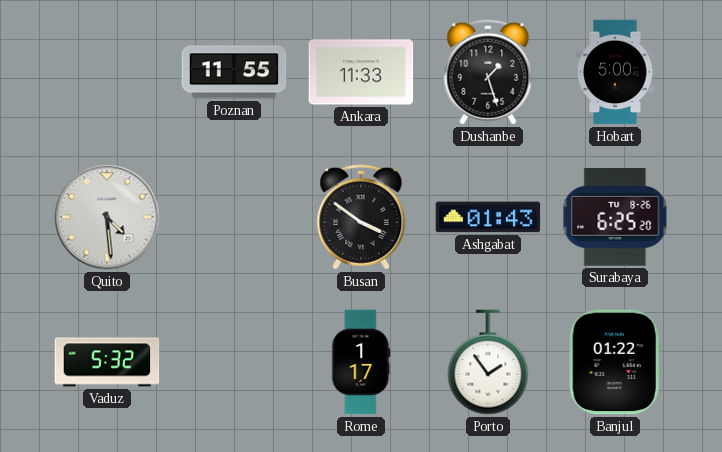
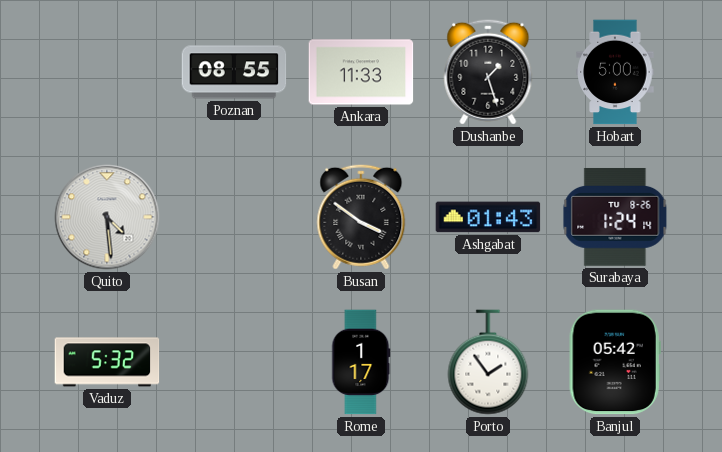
Poznan: 11:55 -> 08:55 (234, 72)
Surabaya: 6:25 -> 1:24 (615, 217)
Banjul: 01:22 -> 05:42 (615, 362)
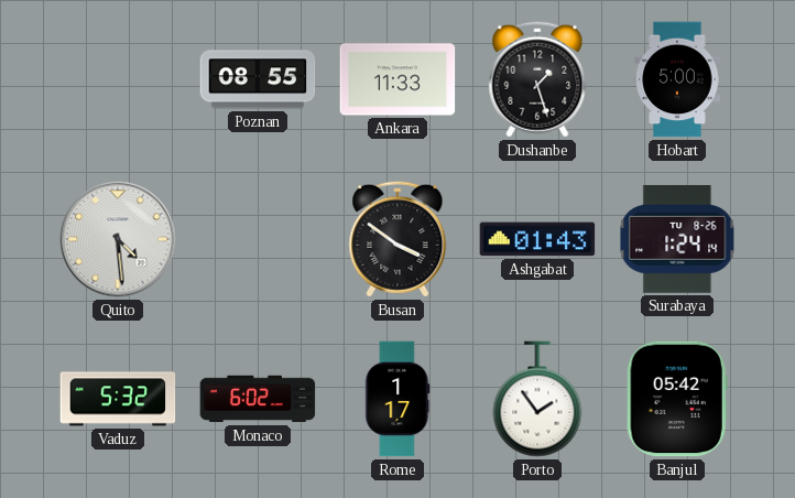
Monaco: none -> 6:02 (258, 399)
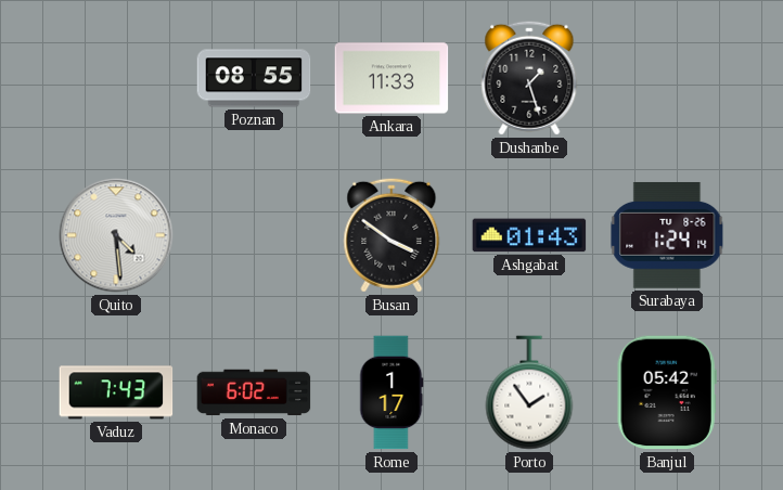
Hobart: 5:00 -> none (677, 79)
Vaduz: 5:32 -> 7:43 (116, 392)
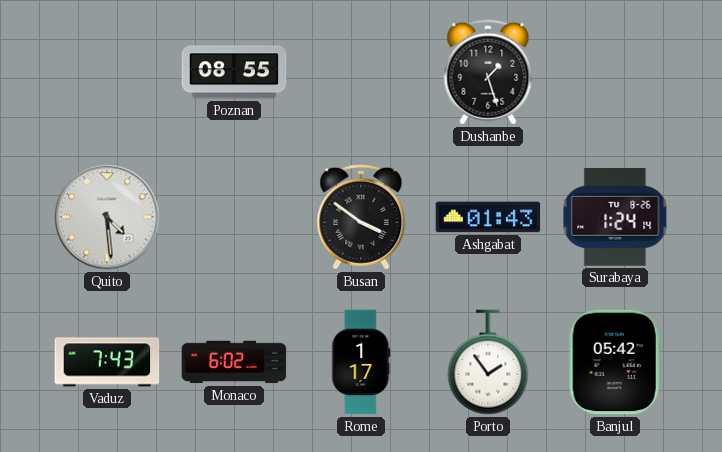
Ankara: 11:33 -> none (391, 78)
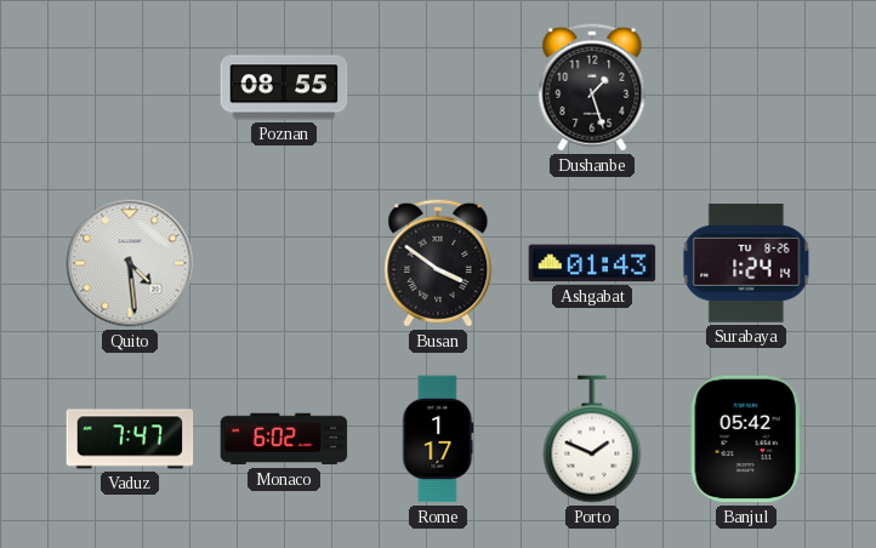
Vaduz: 7:43 -> 7:47 (130, 439)
Porto: 1:54 -> 1:49 (592, 439)
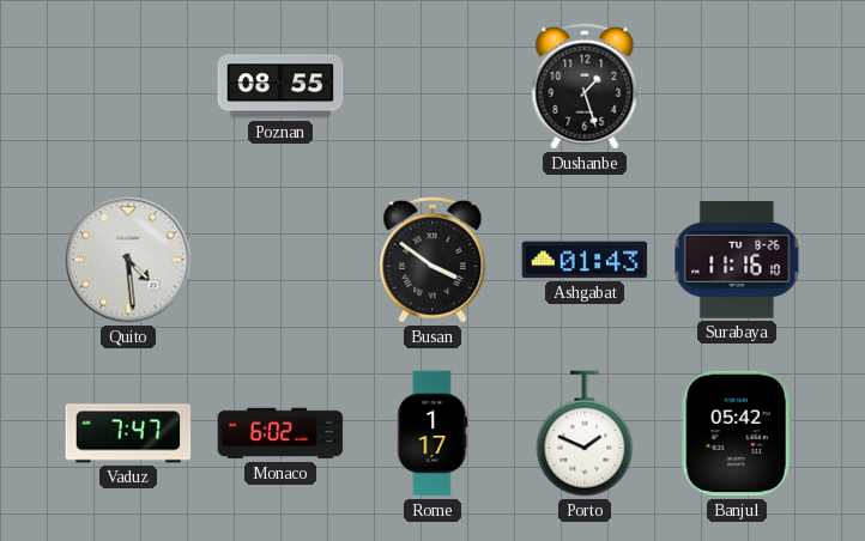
Surabaya: 1:24 -> 11:16 (737, 260)
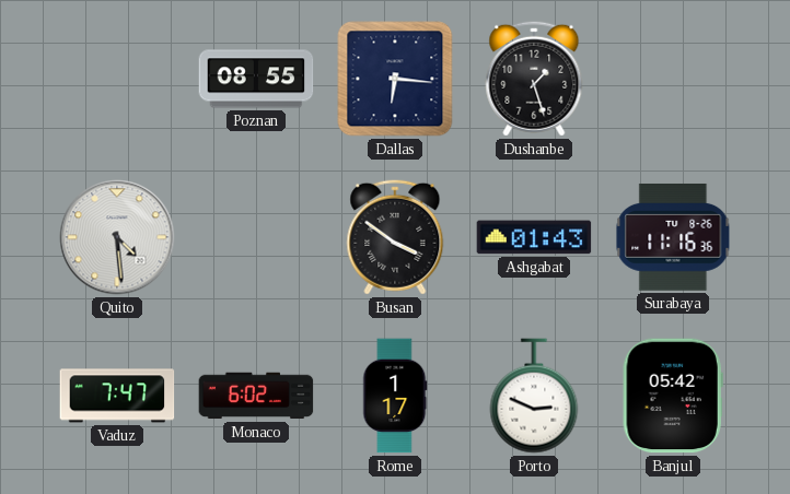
Dallas: none -> 6:16 (395, 79)
Surabaya: 11:16:10 -> 11:16:36 (673, 237)
Porto: 1:49 -> 2:49 (534, 396)
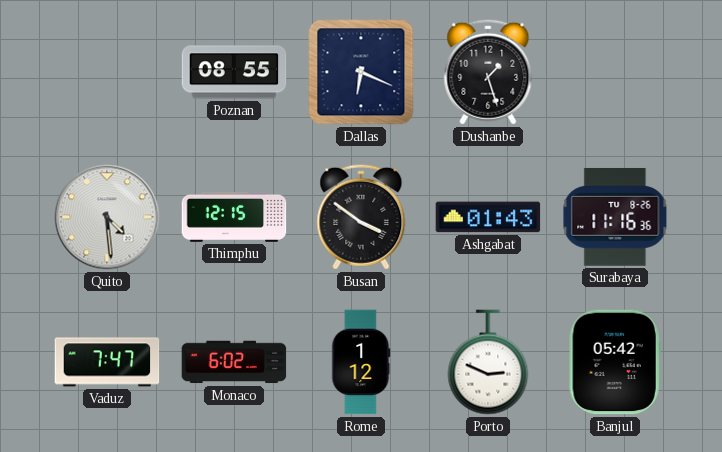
Dallas: 6:16 -> 6:19 (361, 72)
Thimphu: none -> 12:15 (234, 217)
Rome: 1:17 -> 1:12 (361, 362)
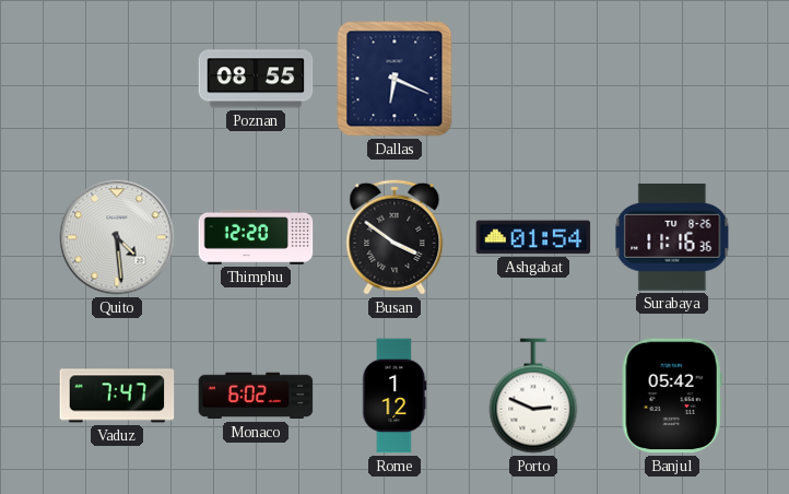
Dushanbe: 1:27 -> none (488, 72)
Thimphu: 12:15 -> 12:20 (256, 237)
Ashgabat: 01:43 -> 01:54 (533, 237)
